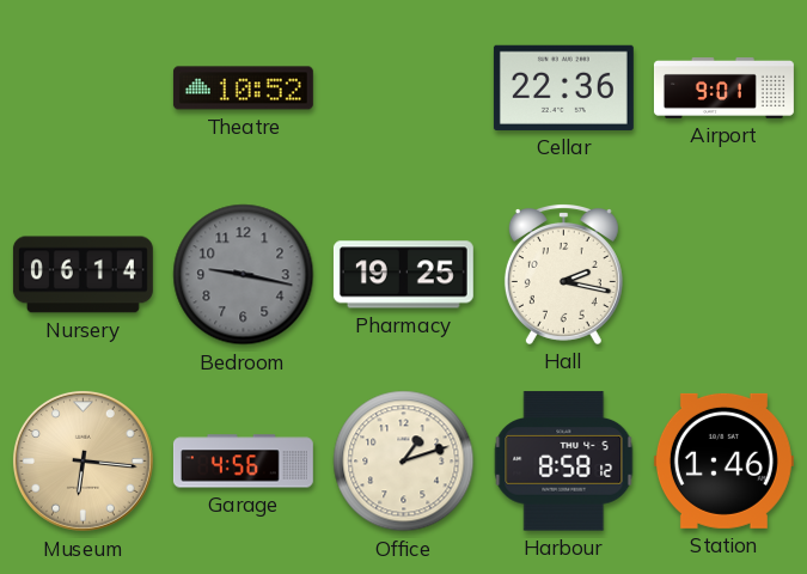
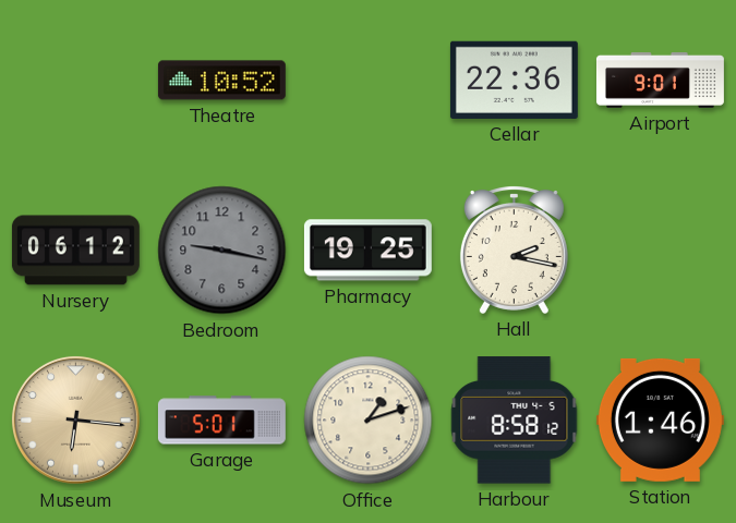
Nursery: 06:14 -> 06:12 (75, 251)
Garage: 4:56 -> 5:01 (221, 421)
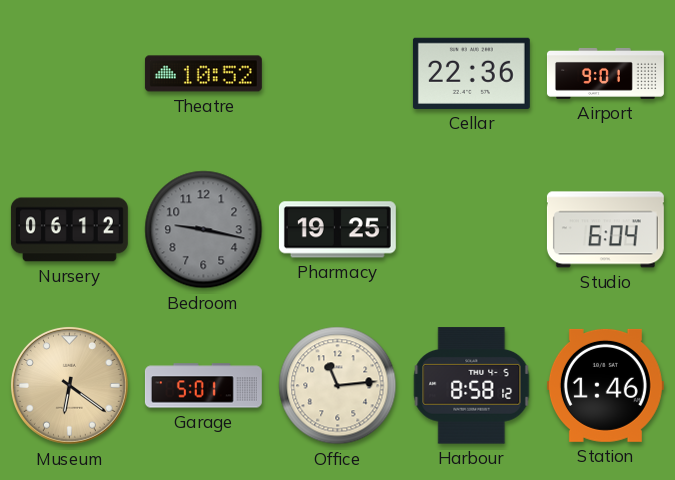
Hall: 2:17 -> none (514, 251)
Studio: none -> 6:04 (605, 230)
Museum: 6:16 -> 6:21 (69, 385)
Office: 1:12 -> 11:14 (338, 386)
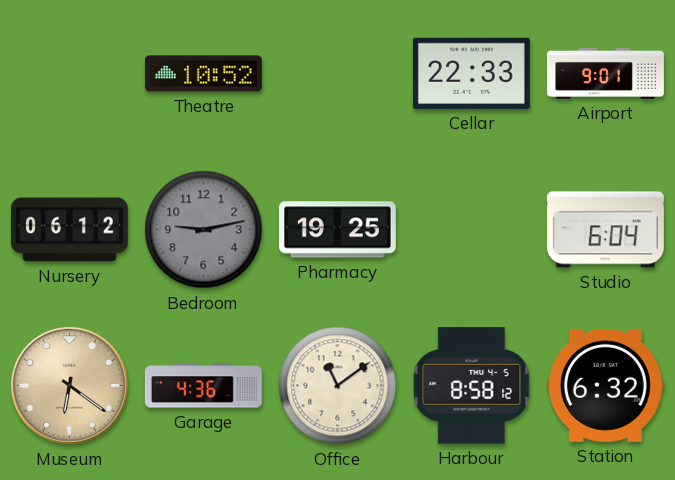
Cellar: 22:36 -> 22:33 (471, 73)
Bedroom: 9:17 -> 9:13 (204, 230)
Garage: 5:01 -> 4:36 (203, 386)
Office: 11:14 -> 11:09 (338, 386)
Station: 1:46 -> 6:32 (605, 385)
